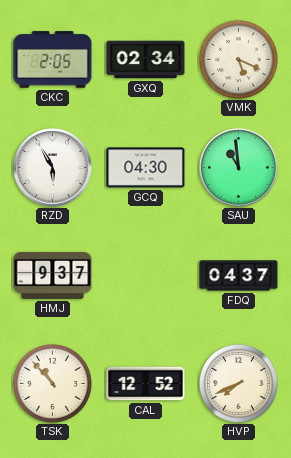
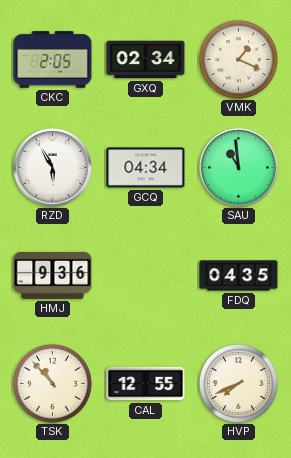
VMK: 5:19 -> 1:19 (238, 59)
GCQ: 04:30 -> 04:34 (146, 168)
HMJ: 9:37 -> 9:36 (53, 275)
FDQ: 04:37 -> 04:35 (239, 276)
CAL: 12:52 -> 12:55 (146, 384)
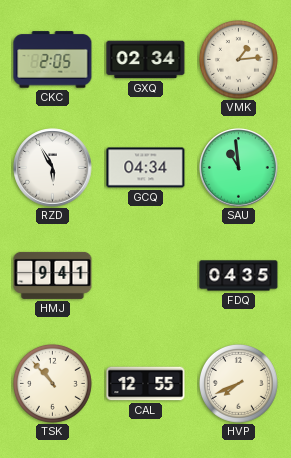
VMK: 1:19 -> 1:14 (238, 59)
HMJ: 9:36 -> 9:41 (53, 275)
